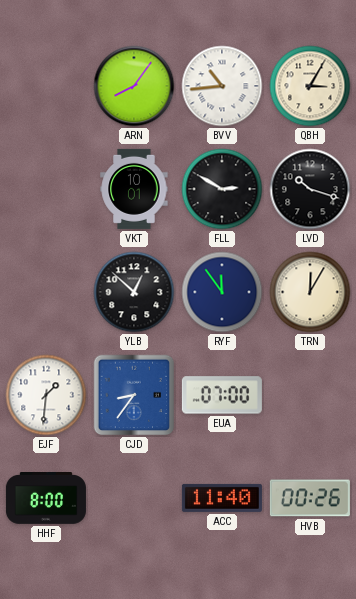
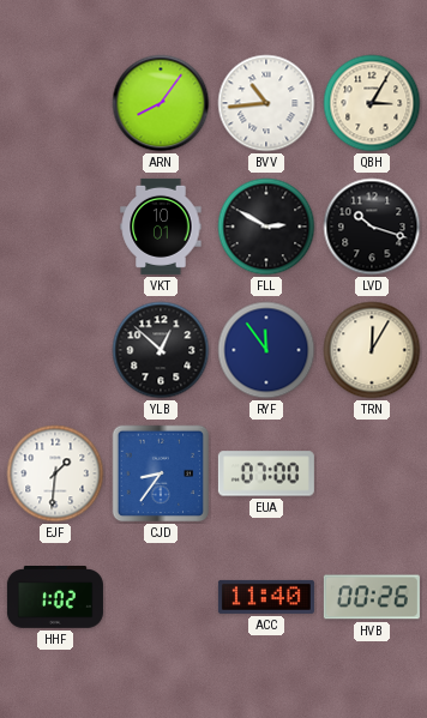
HHF: 8:00 -> 1:02 (55, 598)
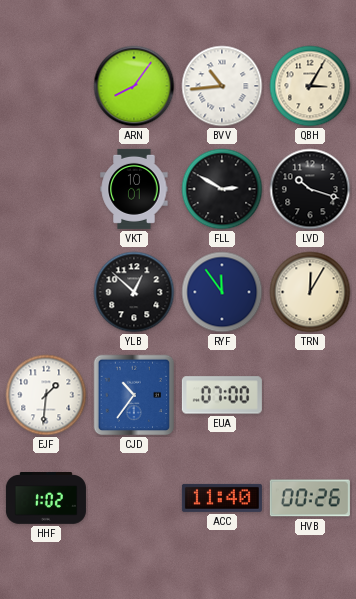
CJD: 8:36 -> 10:36 (134, 395)
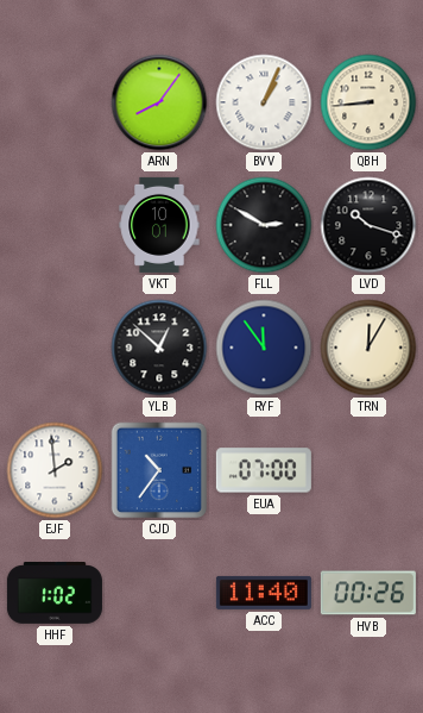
BVV: 10:44 -> 1:04 (264, 102)
QBH: 3:05 -> 8:44 (368, 102)
EJF: 1:31 -> 1:59 (55, 470)
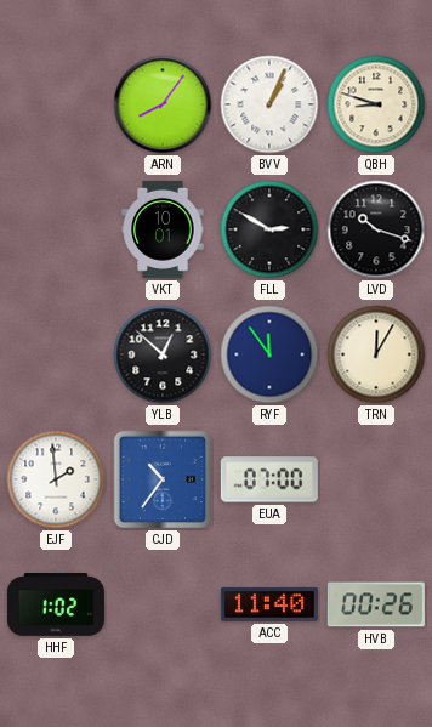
QBH: 8:44 -> 8:48 (376, 104)
